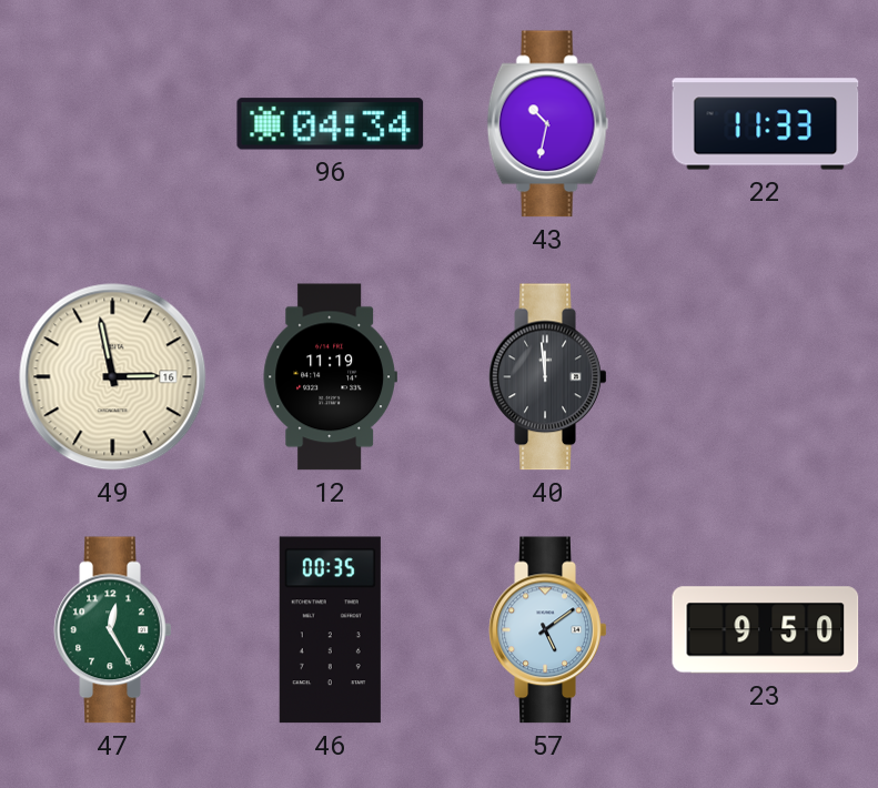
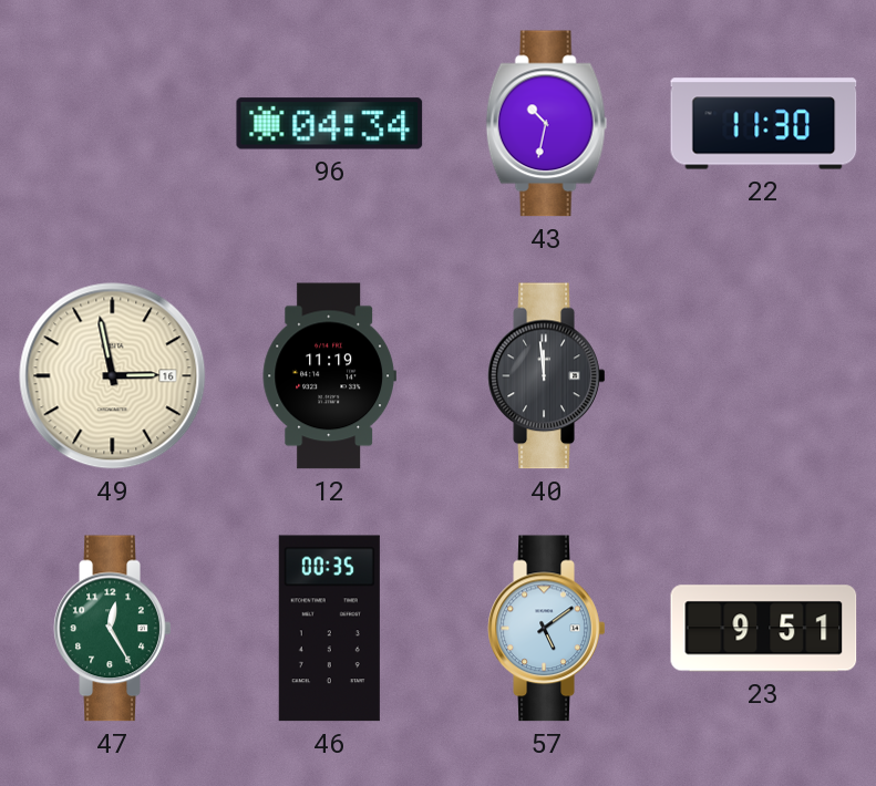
22: 11:33 -> 11:30 (764, 124)
23: 9:50 -> 9:51 (764, 629)
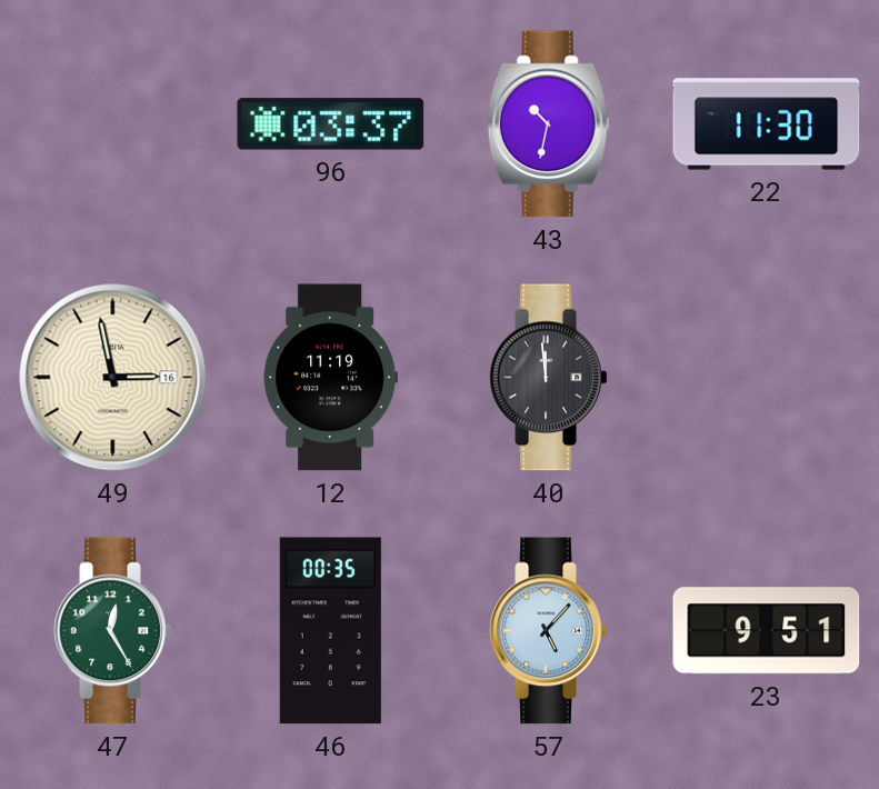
96: 04:34 -> 03:37 (331, 124)
57: 5:09 -> 5:07 (549, 631)
